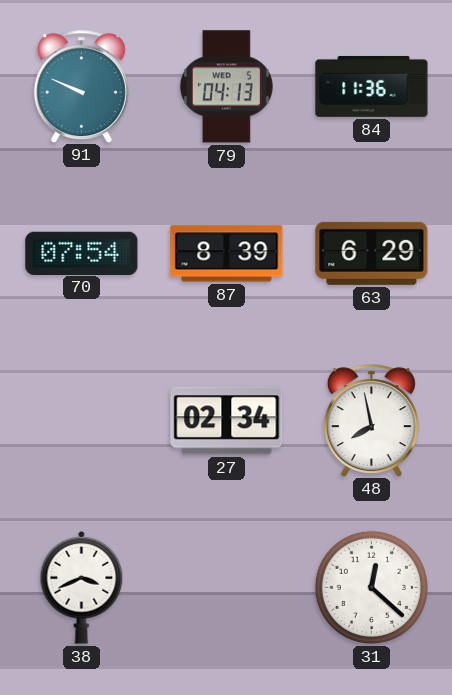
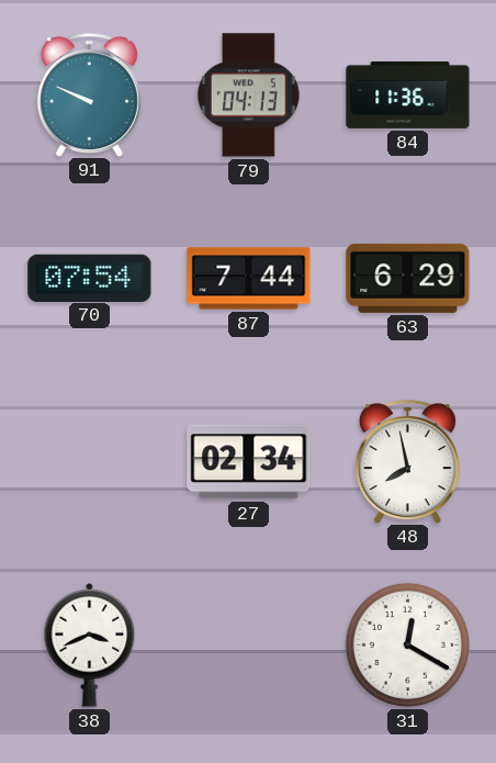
87: 8:39 -> 7:44 (249, 279)
31: 12:22 -> 12:20 (407, 644)
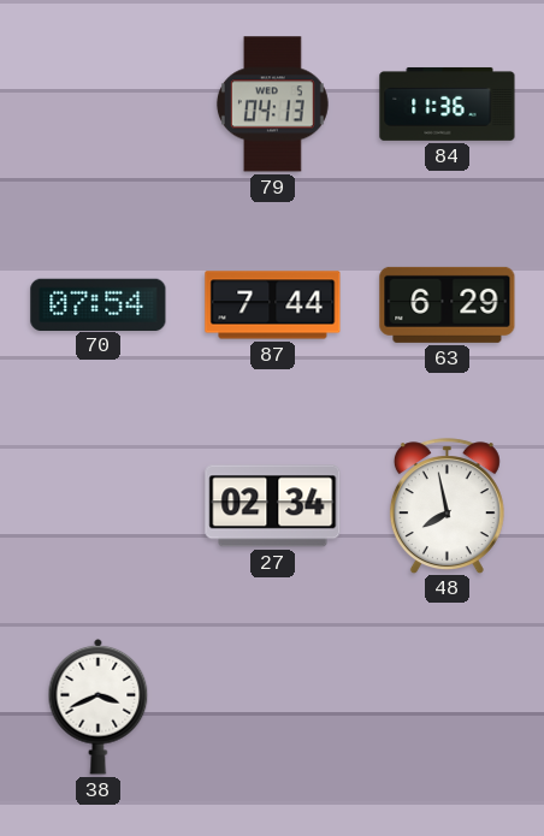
91: 9:49 -> none (89, 94)
31: 12:20 -> none (407, 644)
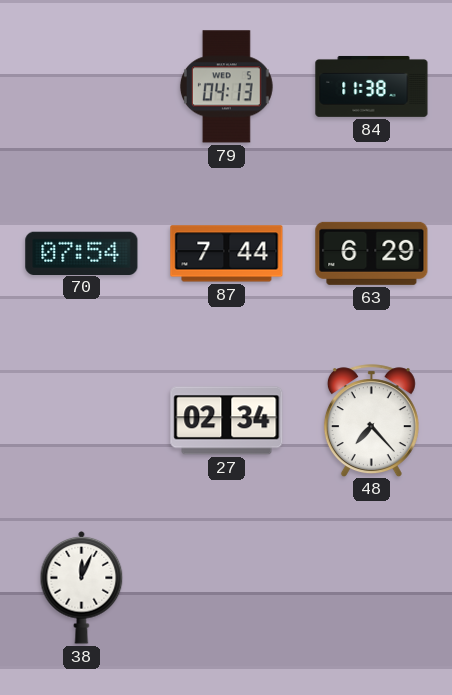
84: 11:36 -> 11:38 (372, 86)
48: 7:58 -> 7:23 (371, 420)
38: 3:41 -> 12:04 (82, 587)
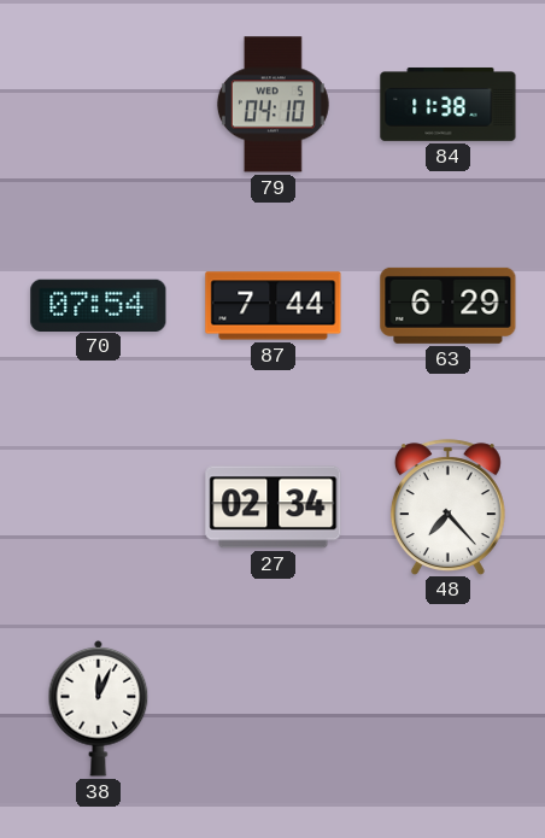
79: 04:13 -> 04:10 (272, 105)
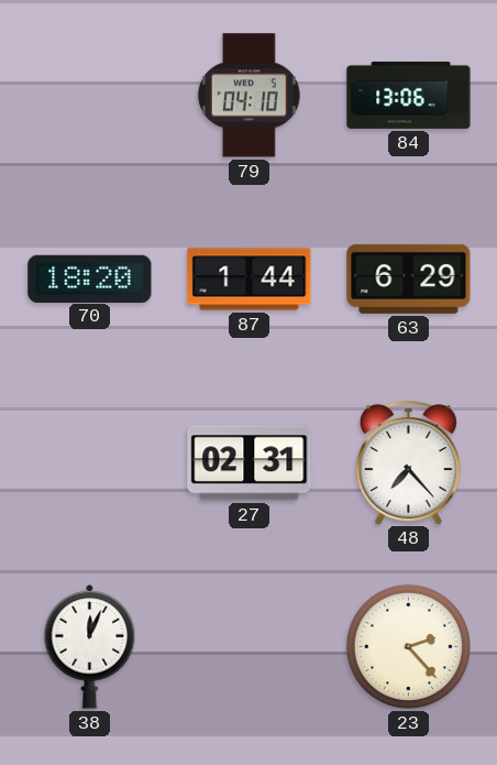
84: 11:38 -> 13:06 (409, 95)
70: 07:54 -> 18:20 (90, 278)
87: 7:44 -> 1:44 (250, 280)
27: 02:34 -> 02:31 (250, 463)
23: none -> 2:23 (408, 646)
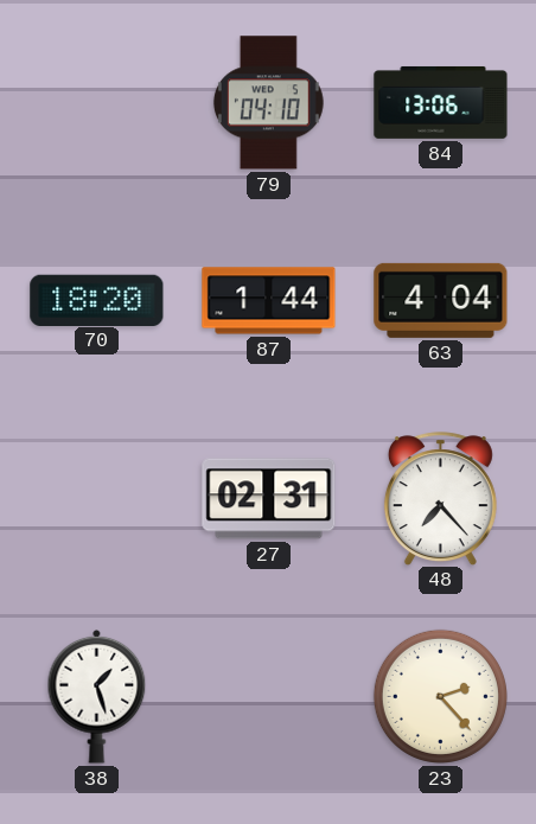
63: 6:29 -> 4:04 (441, 300)
38: 12:04 -> 1:27 (97, 696)
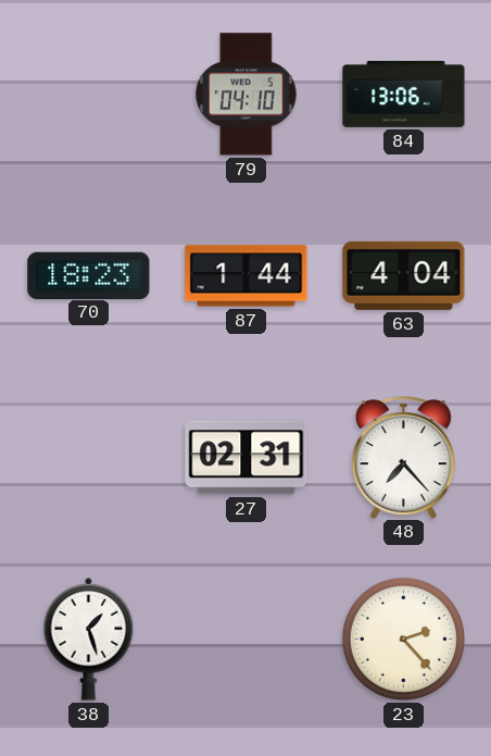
70: 18:20 -> 18:23 (89, 275)
